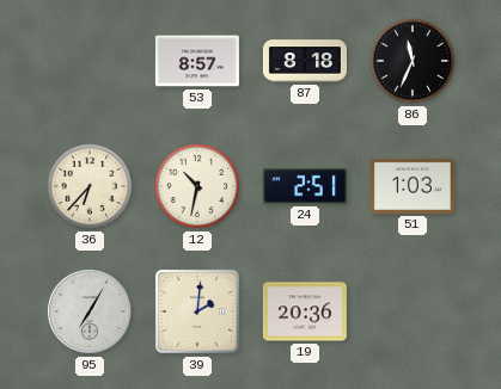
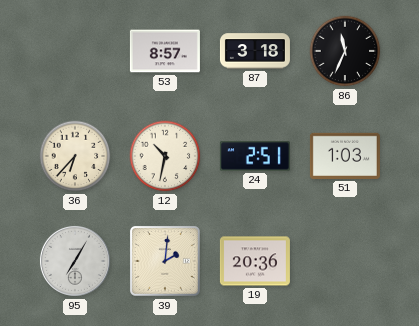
87: 8:18 -> 3:18 (255, 51)
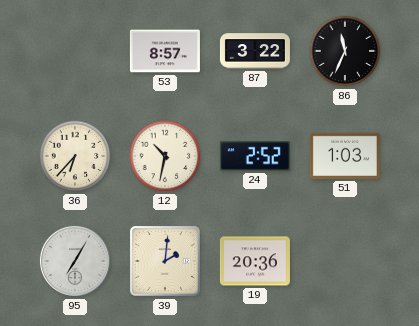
87: 3:18 -> 3:22 (255, 51)
24: 2:51 -> 2:52 (255, 156)
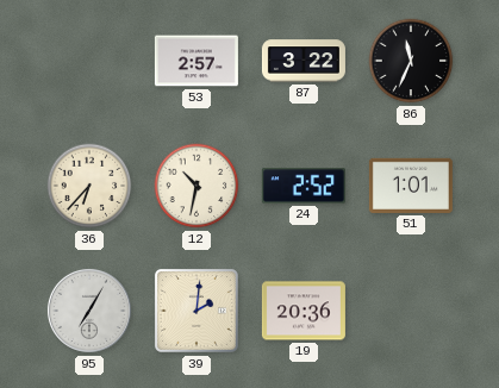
53: 8:57 -> 2:57 (197, 61)
51: 1:03 -> 1:01 (411, 186)
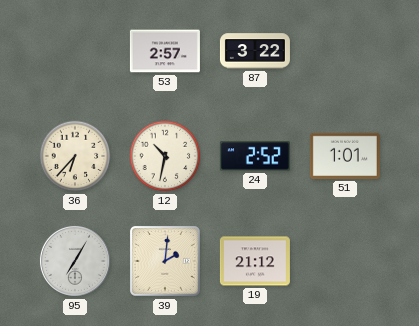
86: 11:34 -> none (411, 61)
19: 20:36 -> 21:12 (255, 261)
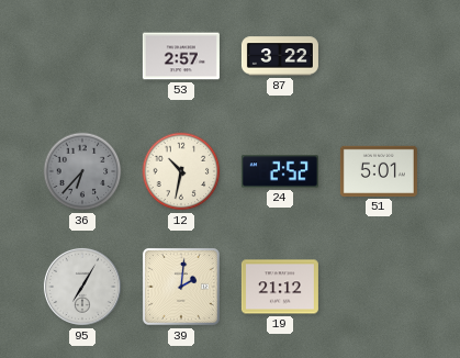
36 dial: cream -> grey (82, 171)
51: 1:01 -> 5:01 (379, 171)
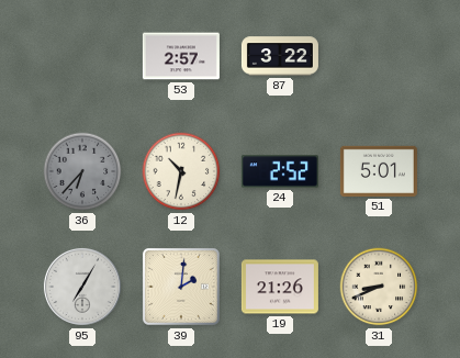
19: 21:12 -> 21:26 (280, 287)
31: none -> 8:41 (379, 287)
